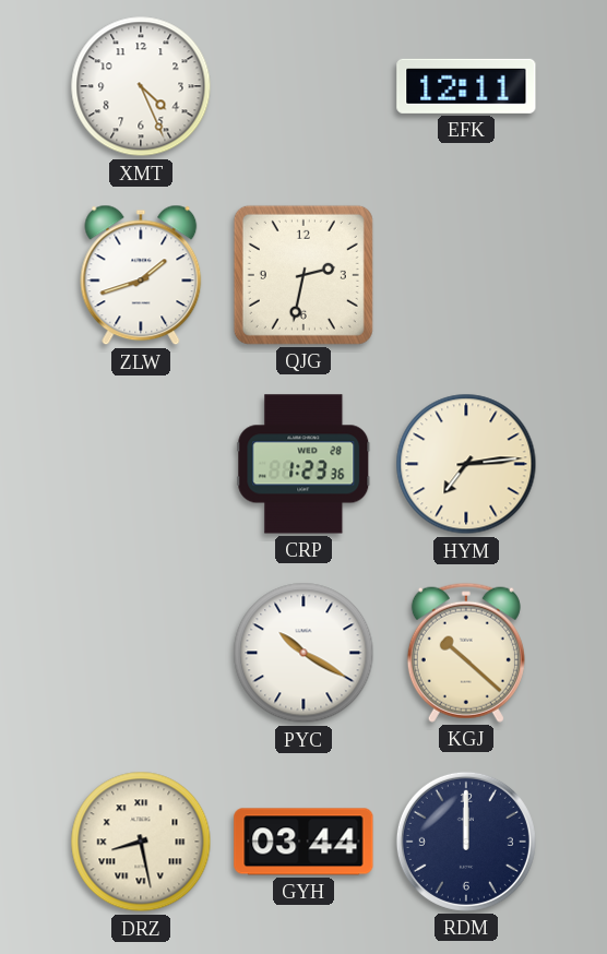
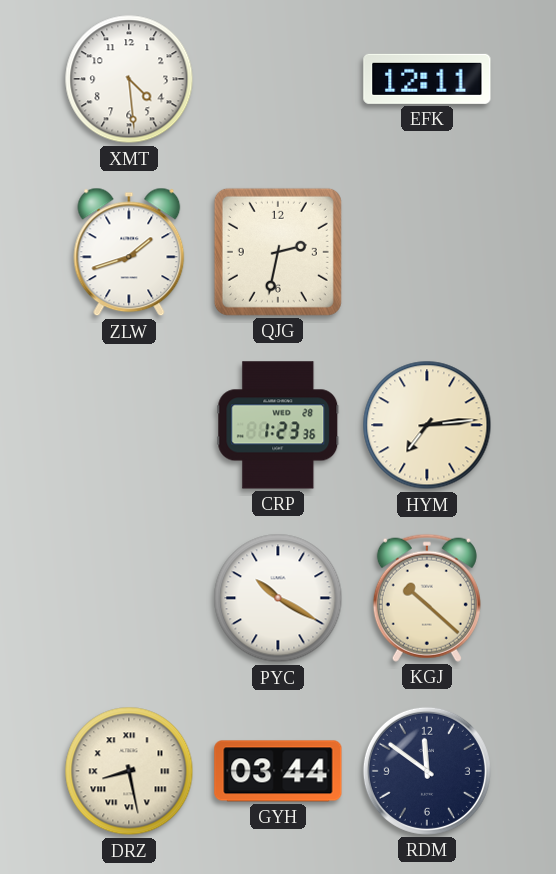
XMT: 4:26 -> 4:29 (129, 79)
RDM: 12:00 -> 11:51 (427, 771)
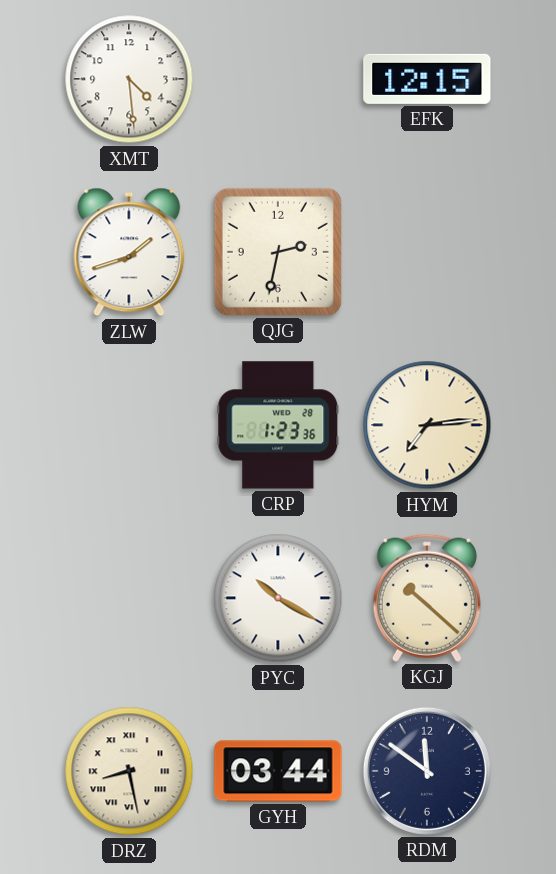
EFK: 12:11 -> 12:15 (427, 79)
